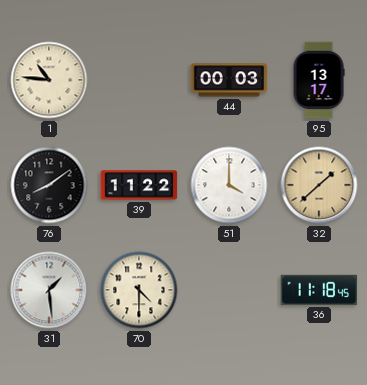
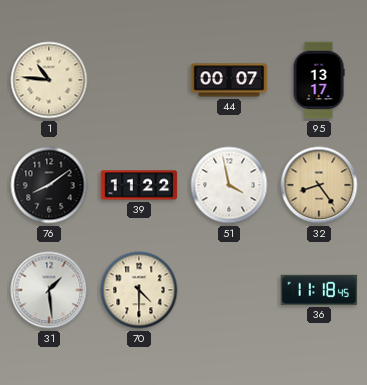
44: 00:03 -> 00:07 (229, 80)
51: 4:00 -> 3:58 (229, 185)
32: 1:38 -> 8:24 (319, 185)
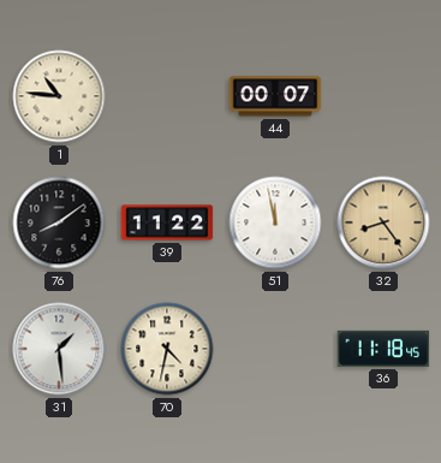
95: 13:17 -> none (319, 80)
51: 3:58 -> 11:58 (275, 222)
70: 4:30 -> 4:32 (167, 349)
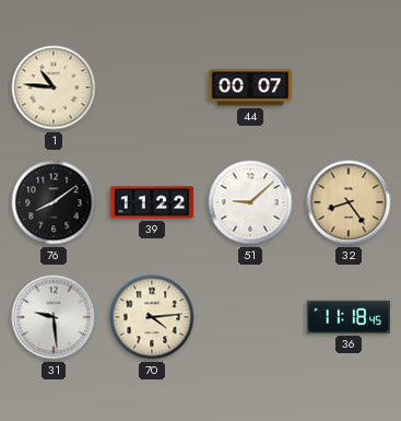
51: 11:58 -> 9:08 (250, 202)
31: 1:29 -> 9:29 (54, 317)
70: 4:32 -> 4:14 (152, 317)
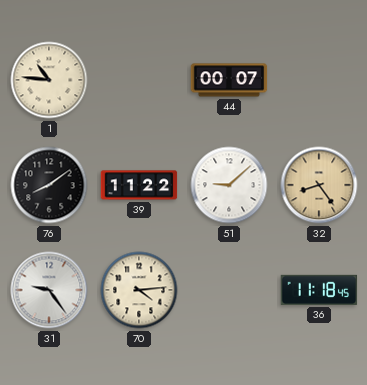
31: 9:29 -> 9:24 (49, 290)
